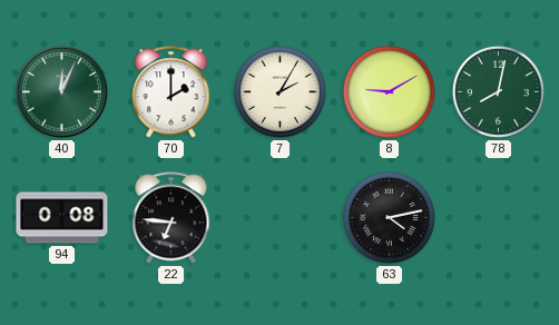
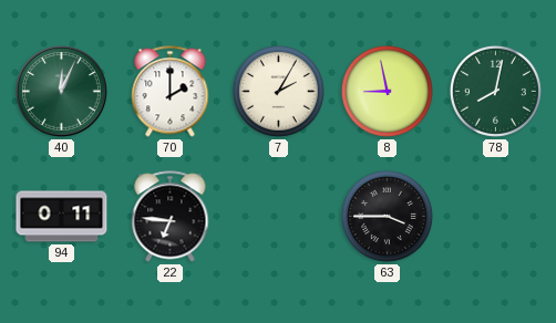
8: 9:10 -> 8:58 (387, 91)
94: 0:08 -> 0:11 (62, 217)
63: 4:13 -> 3:45 (387, 216)
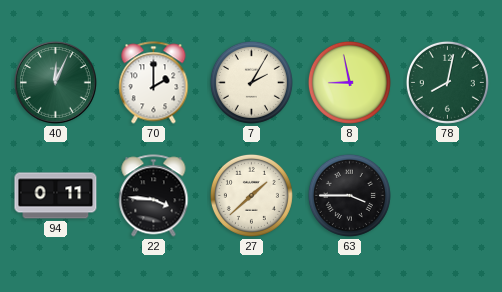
22: 6:46 -> 3:46 (154, 196)
27: none -> 1:38 (251, 195)
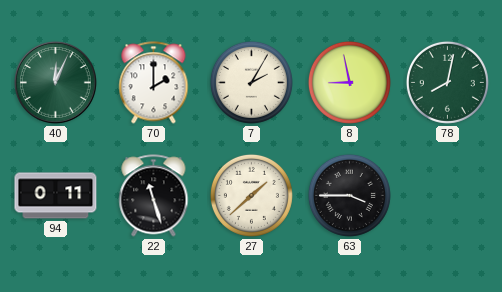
22: 3:46 -> 11:27 (154, 196)
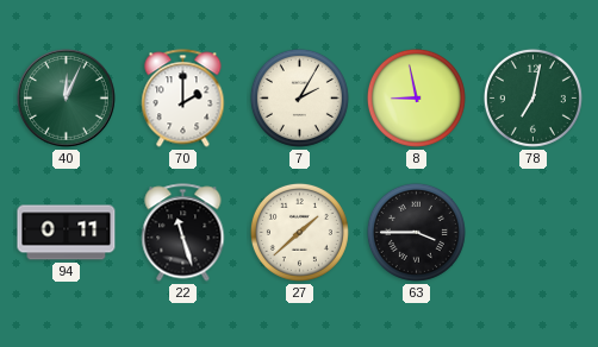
78: 8:02 -> 7:02 (532, 97)
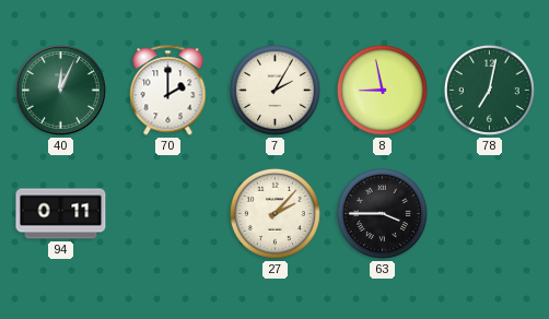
22: 11:27 -> none (183, 233)
27: 1:38 -> 2:07 (274, 213)
